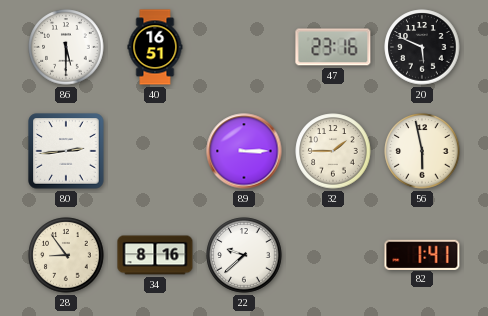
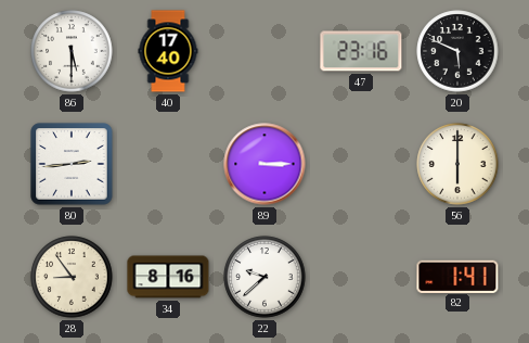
40: 16:51 -> 17:40 (168, 51)
32: 1:45 -> none (333, 151)
56: 5:58 -> 6:00 (457, 164)
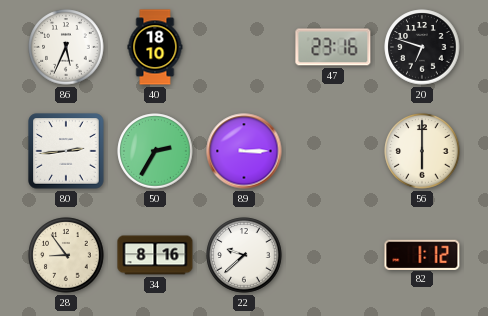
86: 5:30 -> 5:34 (66, 47)
40: 17:40 -> 18:10 (155, 47)
20: 5:49 -> 6:48 (422, 47)
50: none -> 2:35 (155, 151)
82: 1:41 -> 1:12 (422, 254)
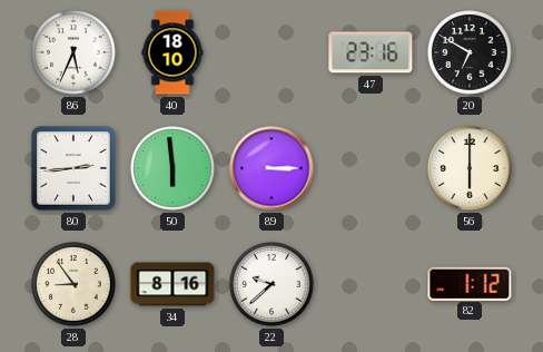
20: 6:48 -> 6:50 (470, 52)
50: 2:35 -> 5:59 (172, 168)
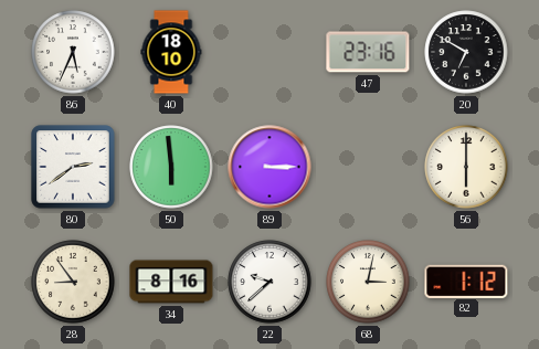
80: 2:44 -> 2:39 (73, 167)
68: none -> 3:02 (368, 282)
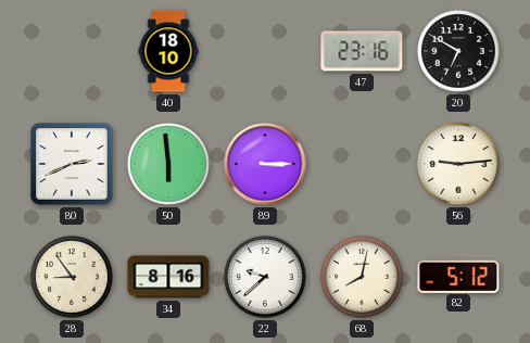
86: 5:34 -> none (73, 52)
80: 2:39 -> 2:41 (72, 164)
56: 6:00 -> 9:14 (458, 164)
68: 3:02 -> 8:02 (362, 277)
82: 1:12 -> 5:12 (458, 276)
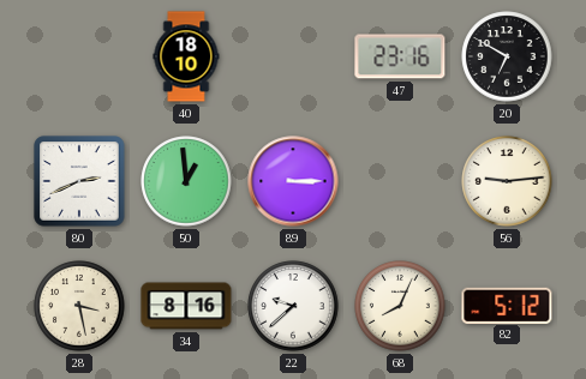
50: 5:59 -> 12:59 (186, 181)
28: 8:54 -> 3:28 (79, 306)
68: 8:02 -> 8:04 (400, 306)
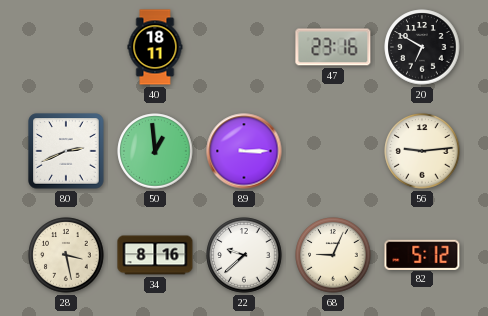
40: 18:10 -> 18:11 (155, 47)
68: 8:04 -> 9:04 (333, 255)
